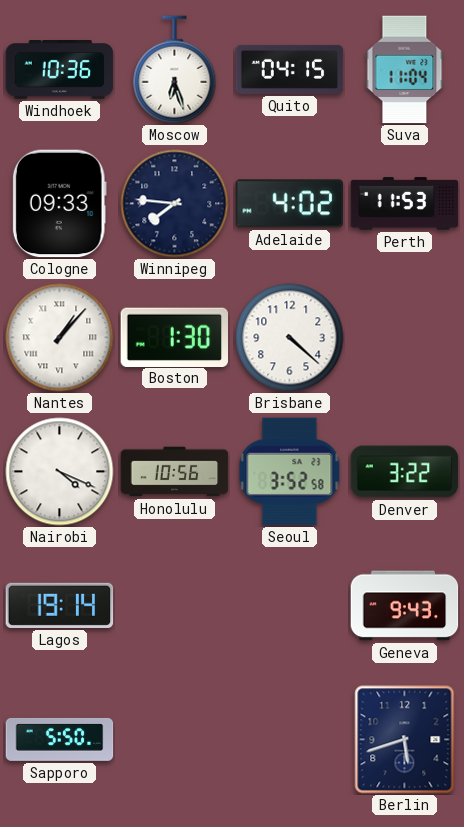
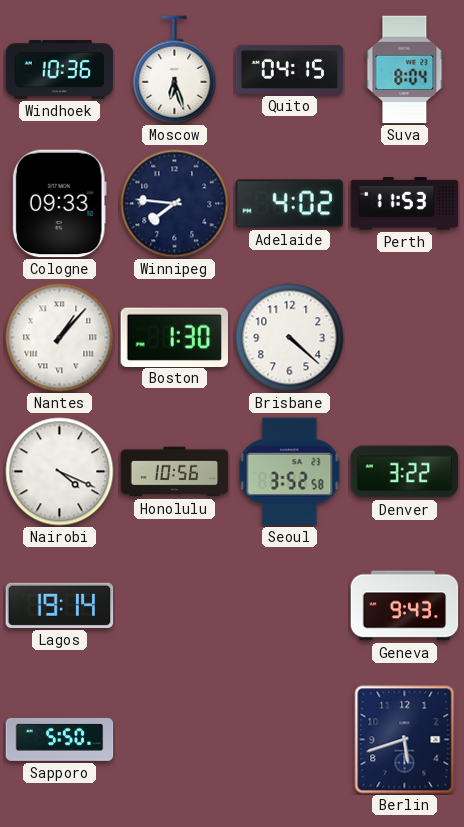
Suva: 11:04 -> 8:04 (405, 70)
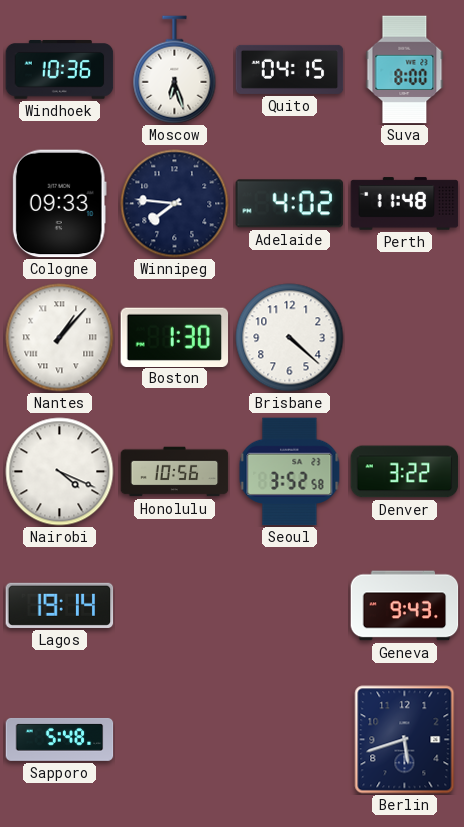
Suva: 8:04 -> 8:00 (405, 70)
Perth: 11:53 -> 11:48 (405, 204)
Sapporo: 5:50 -> 5:48 (60, 740)
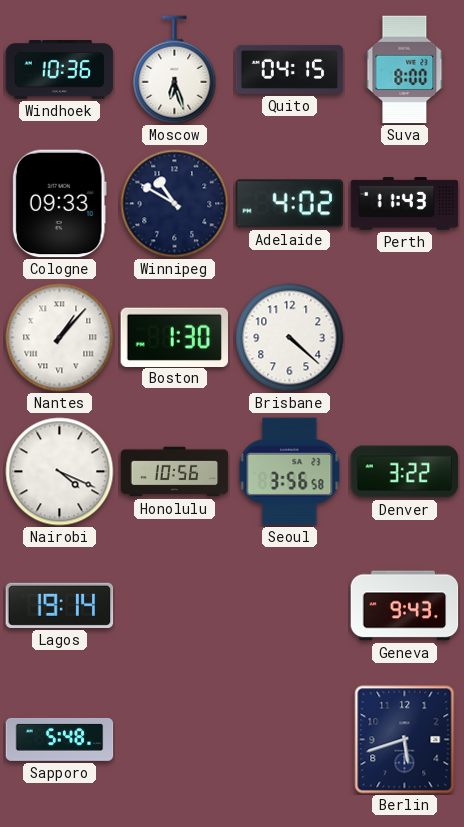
Winnipeg: 7:46 -> 10:50 (175, 204)
Perth: 11:48 -> 11:43 (405, 204)
Seoul: 3:52 -> 3:56 (290, 472)
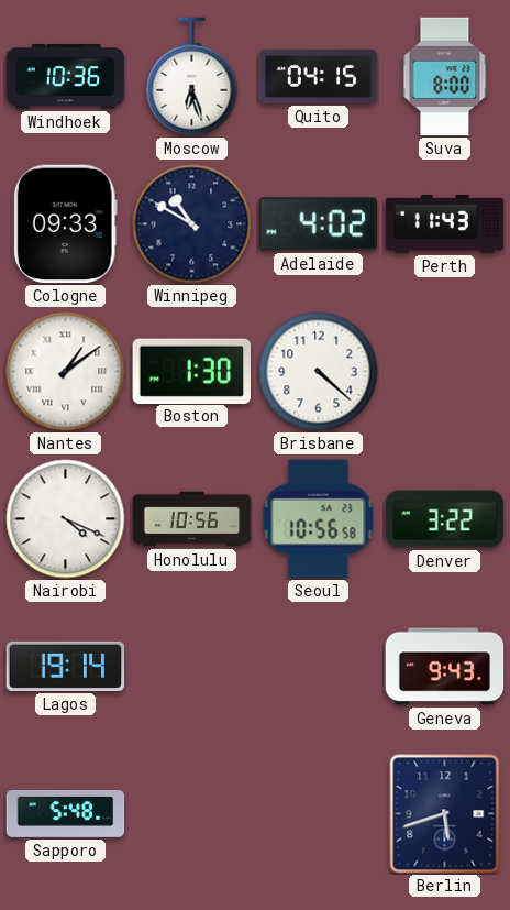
Nantes: 1:07 -> 1:09 (66, 372)
Seoul: 3:56 -> 10:56 (319, 519)
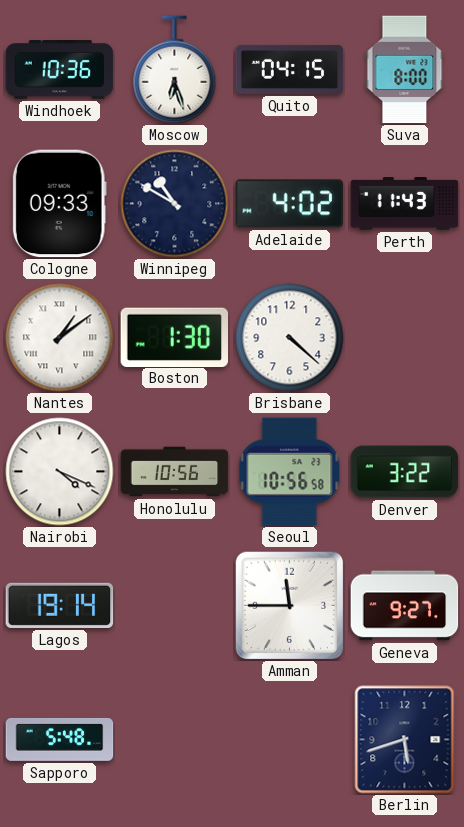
Amman: none -> 11:45 (289, 605)
Geneva: 9:43 -> 9:27 (405, 606)
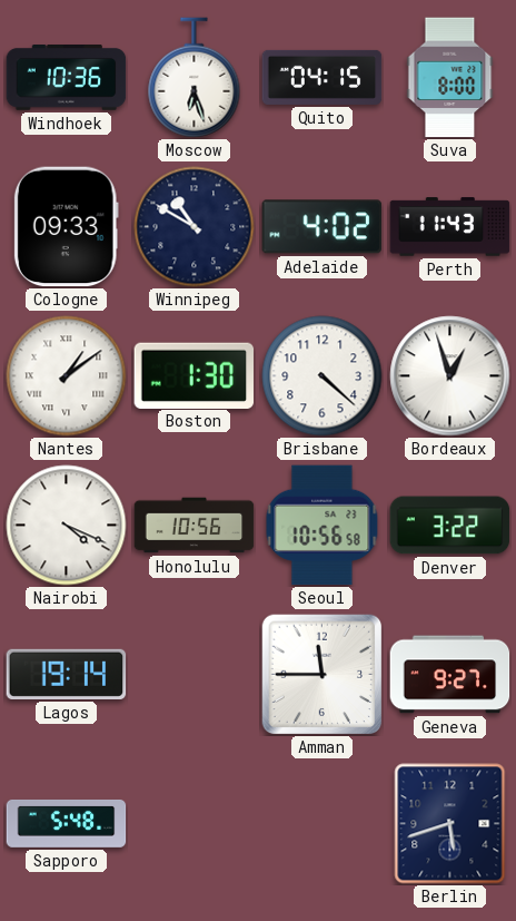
Bordeaux: none -> 12:57 (450, 376)
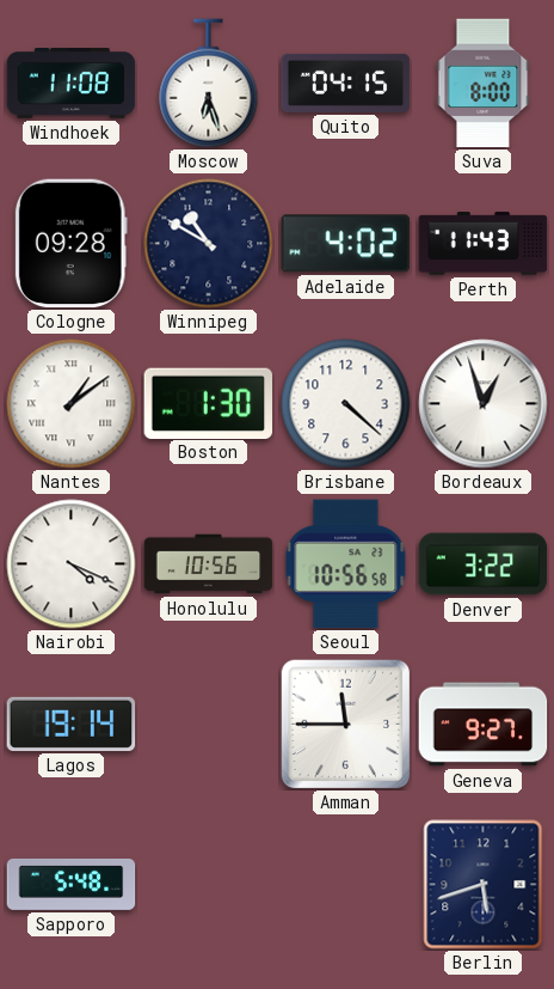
Windhoek: 10:36 -> 11:08 (72, 84)
Cologne: 09:33 -> 09:28 (70, 244)
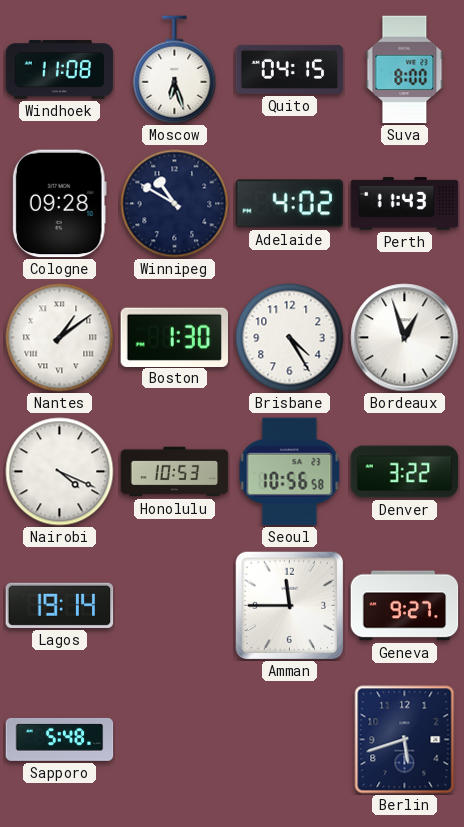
Brisbane: 4:22 -> 4:25 (290, 338)
Honolulu: 10:56 -> 10:53 (175, 472)
